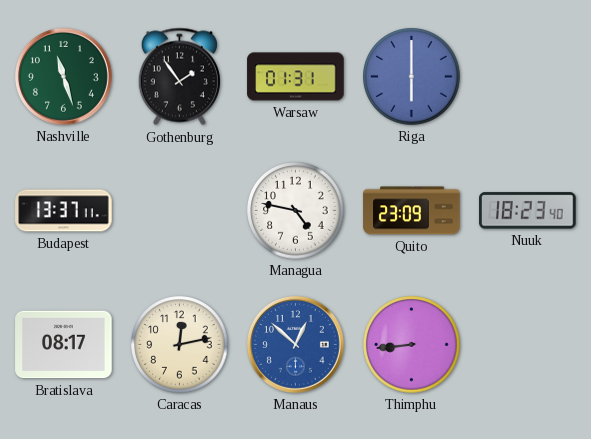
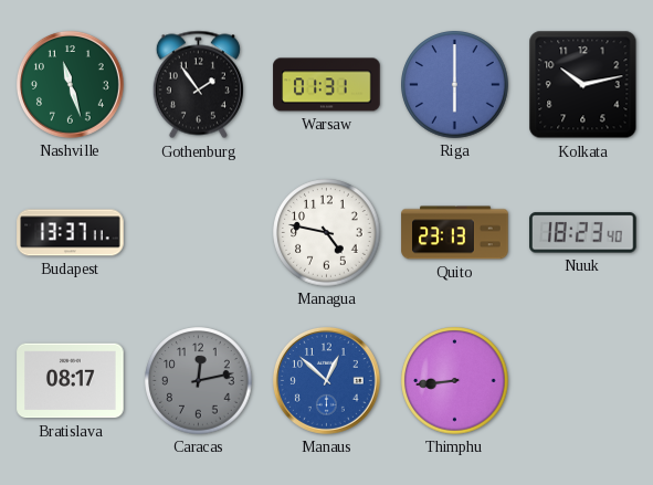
Kolkata: none -> 10:13 (583, 85)
Quito: 23:09 -> 23:13 (455, 233)
Caracas dial: cream -> grey (199, 381)
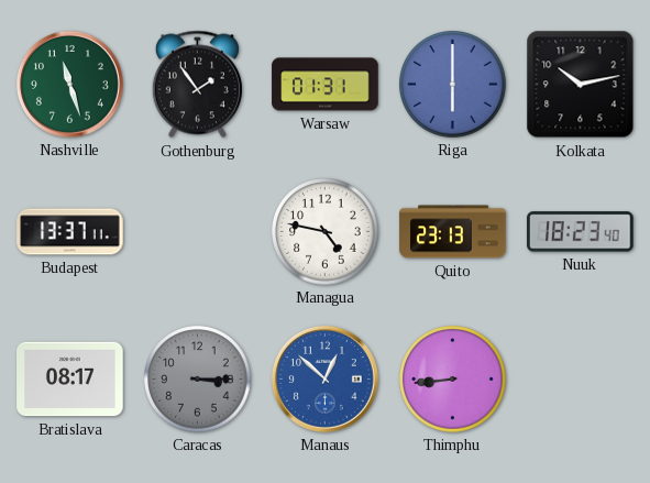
Caracas: 12:13 -> 3:15 (198, 380)
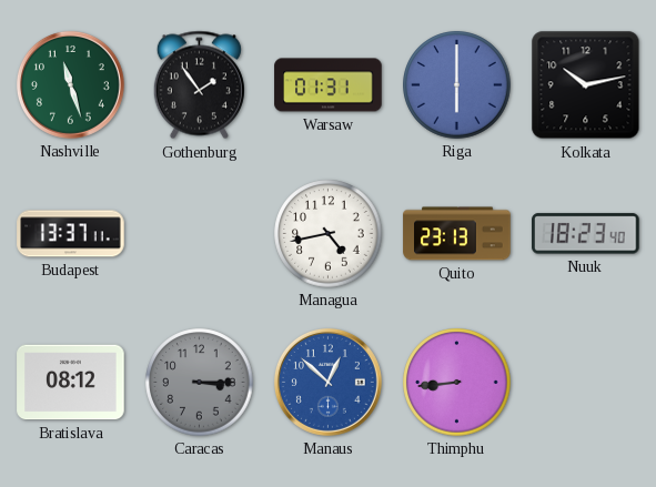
Managua: 4:47 -> 4:43 (329, 234)
Bratislava: 08:17 -> 08:12 (71, 383)
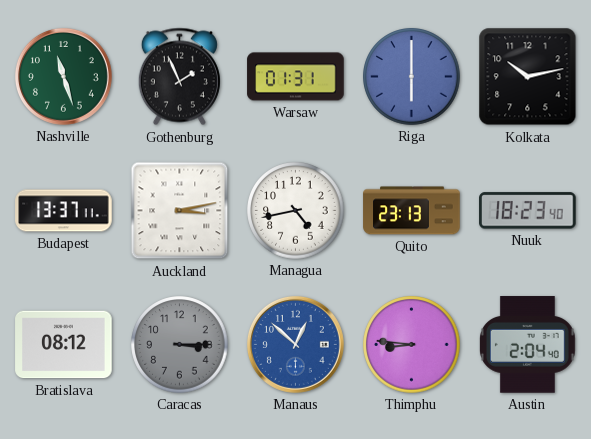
Gothenburg: 1:54 -> 1:56 (179, 77)
Auckland: none -> 3:13 (180, 211)
Thimphu: 8:44 -> 8:46 (412, 345)
Austin: none -> 2:04 (527, 345)
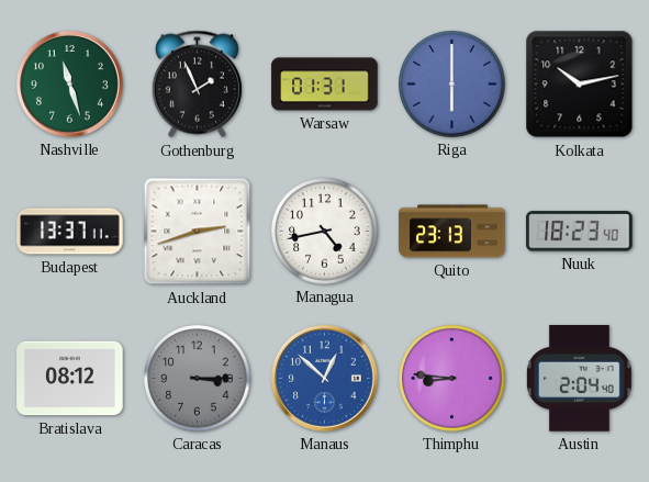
Auckland: 3:13 -> 2:42 (198, 232)
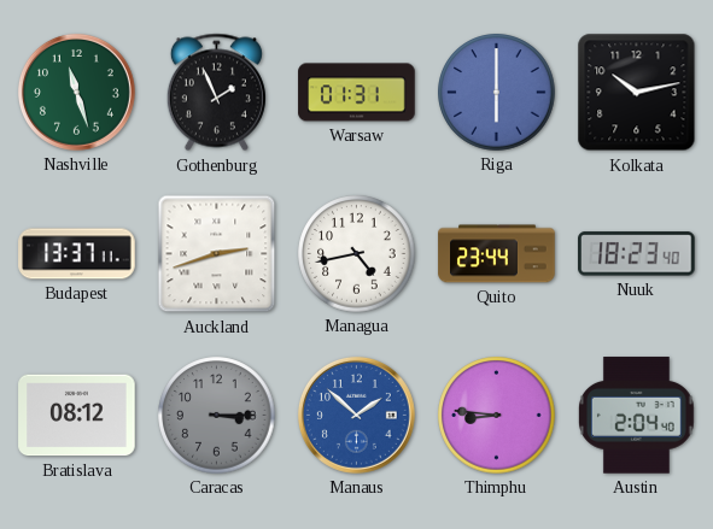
Quito: 23:13 -> 23:44 (497, 254)
Manaus: 12:52 -> 1:52 (356, 415)
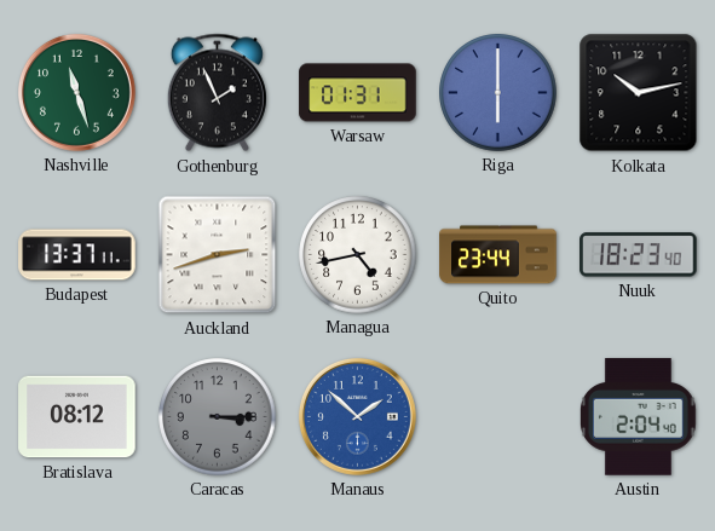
Thimphu: 8:46 -> none (497, 416)
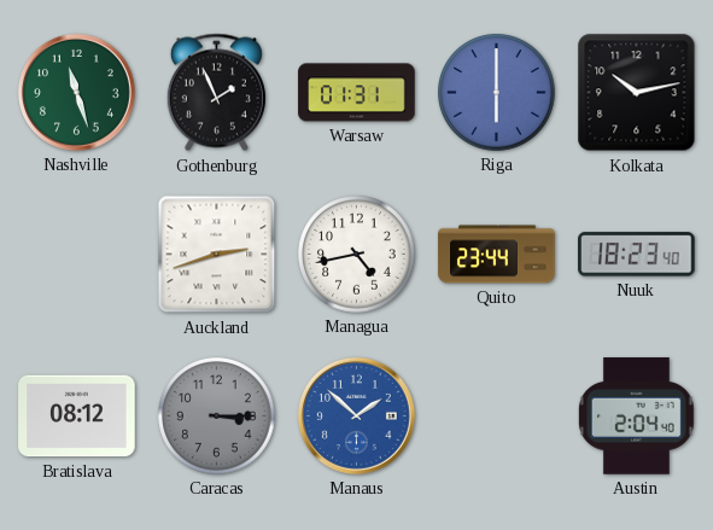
Budapest: 13:37 -> none (77, 255)
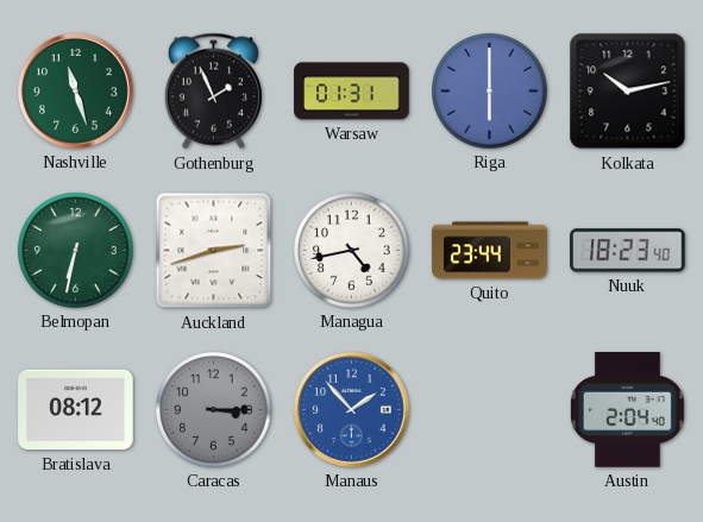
Belmopan: none -> 6:32 (76, 251)
Manaus: 1:52 -> 1:53 (351, 409)
